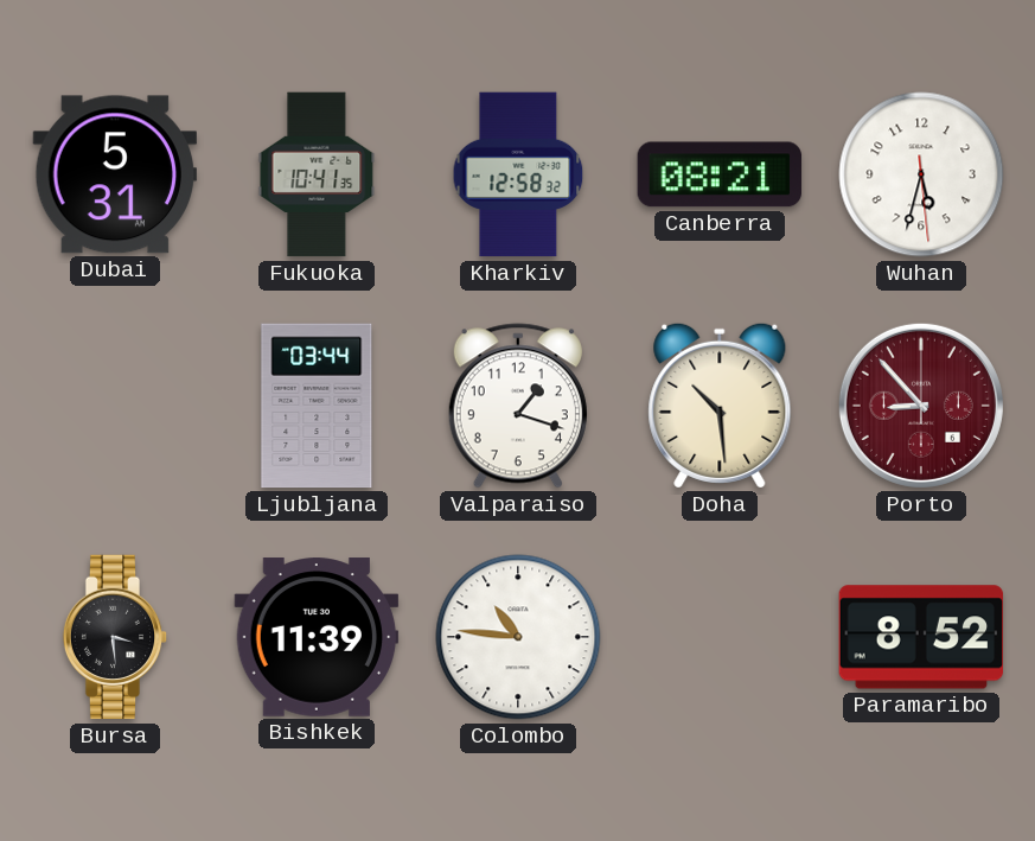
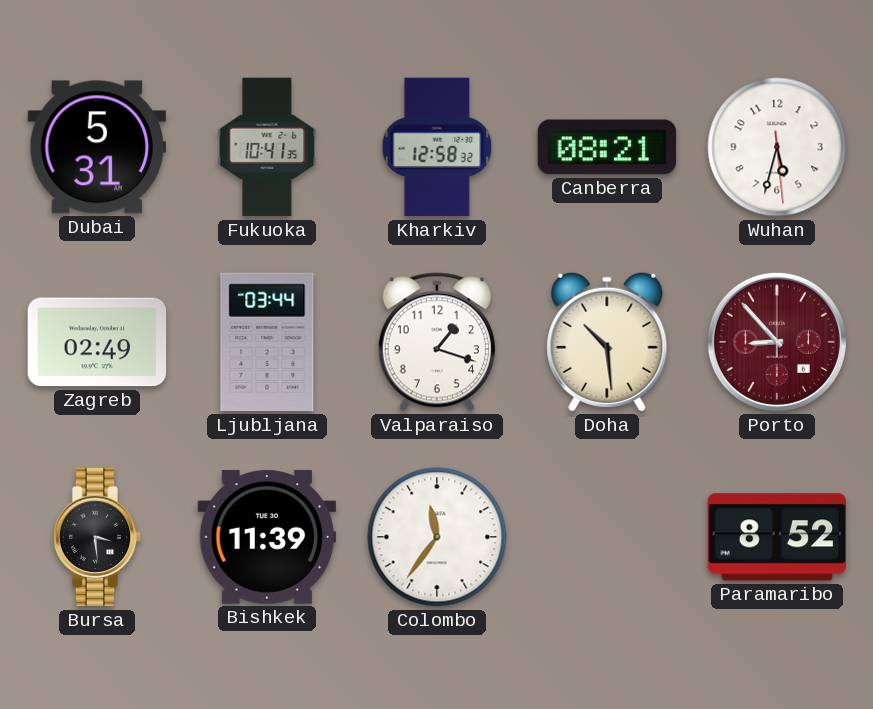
Zagreb: none -> 02:49 (97, 342)
Colombo: 10:46 -> 11:36 (437, 537)
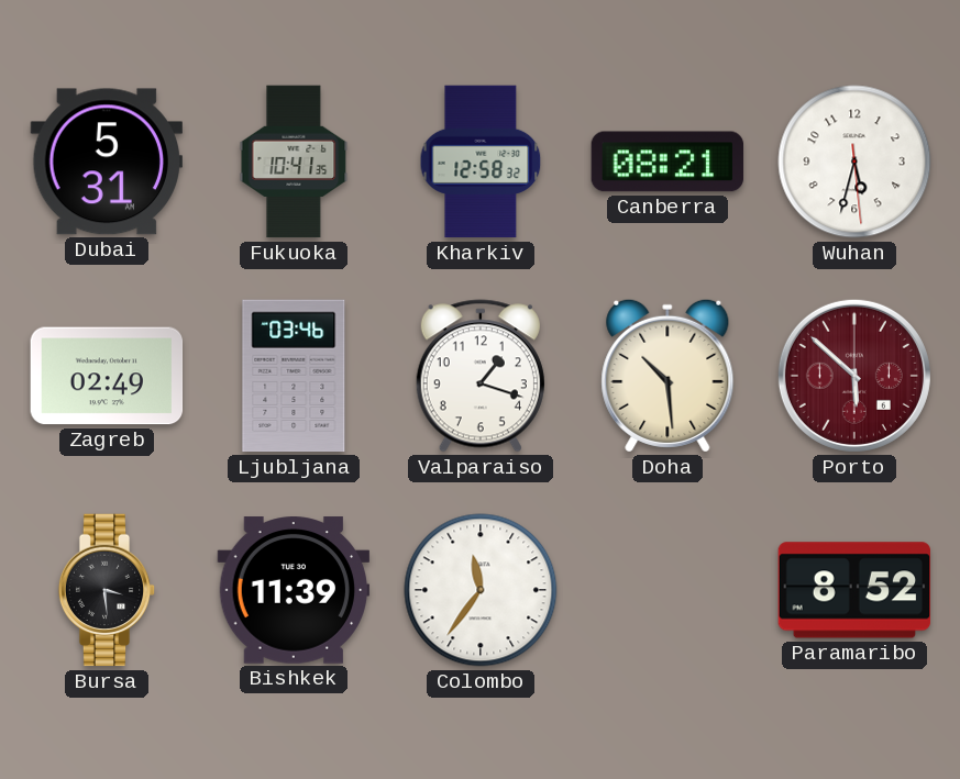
Ljubljana: 03:44 -> 03:46 (294, 376)
Porto: 8:53 -> 5:52 (854, 376)
